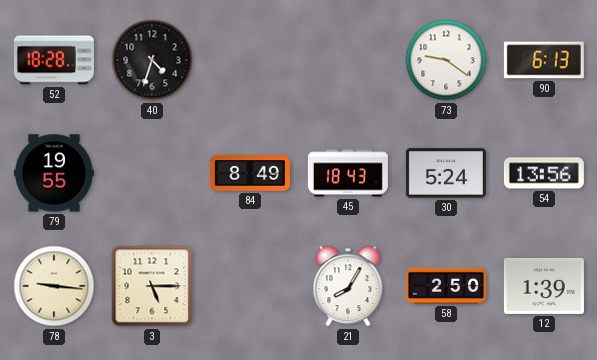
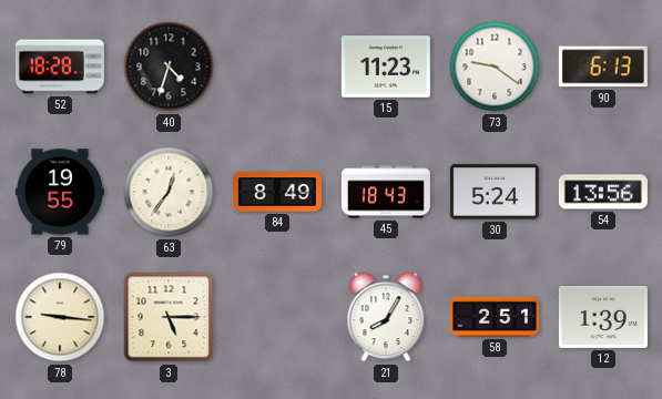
15: none -> 11:23 (386, 66)
63: none -> 12:36 (169, 192)
58: 2:50 -> 2:51 (495, 317)
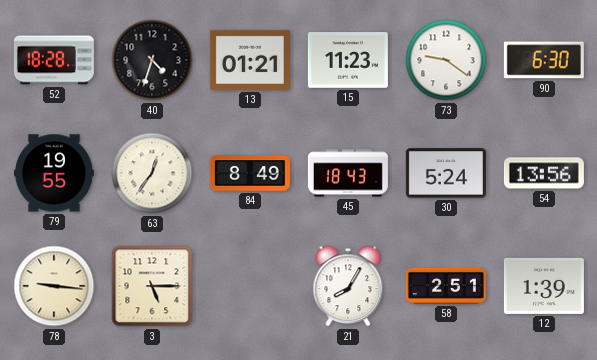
13: none -> 01:21 (250, 60)
90: 6:13 -> 6:30 (544, 60)
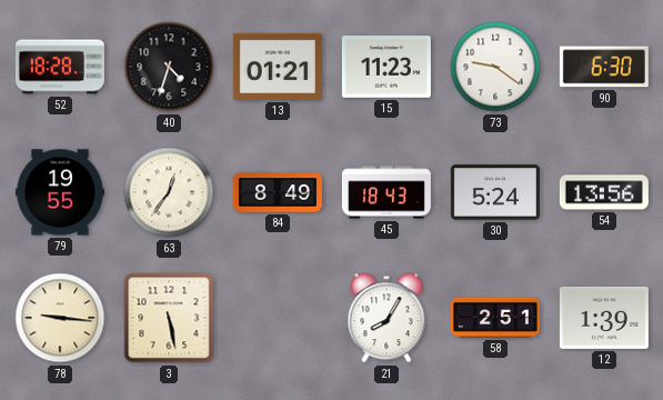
3: 5:15 -> 5:28 (169, 318)
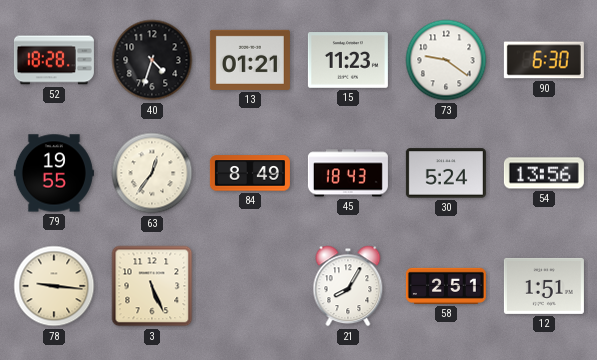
3: 5:28 -> 5:26 (152, 286)
12: 1:39 -> 1:51 (544, 286)
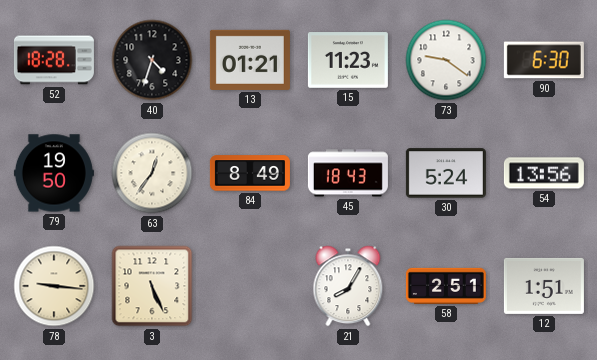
79: 19:55 -> 19:50 (54, 173)
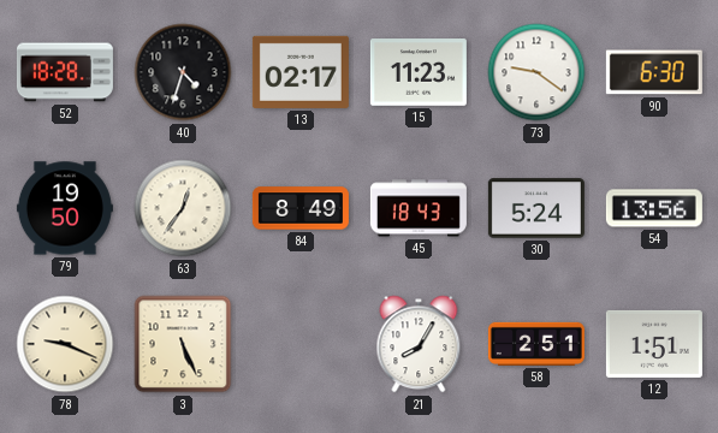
13: 01:21 -> 02:17 (301, 72)
78: 9:16 -> 9:19 (65, 344)
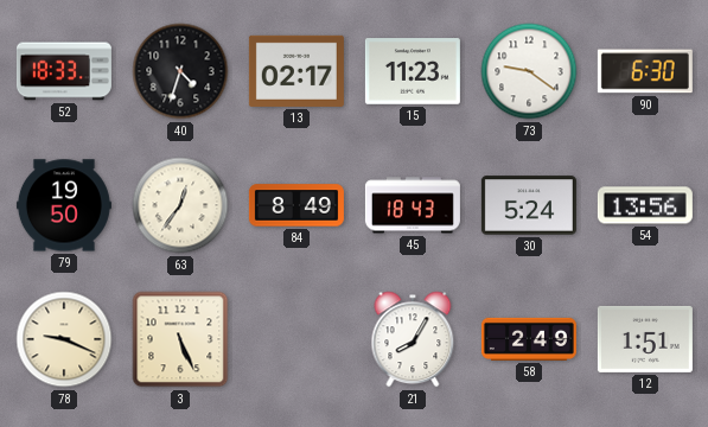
52: 18:28 -> 18:33 (64, 71)
58: 2:51 -> 2:49 (529, 339)
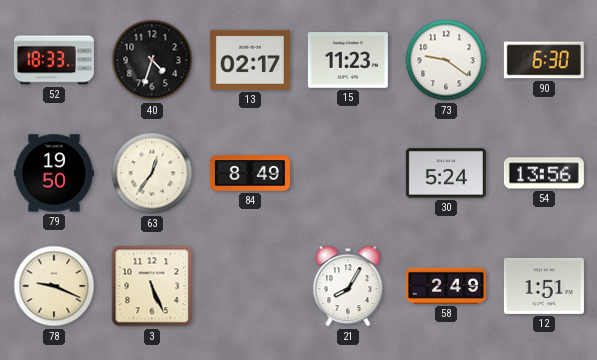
45: 18:43 -> none (413, 205)
